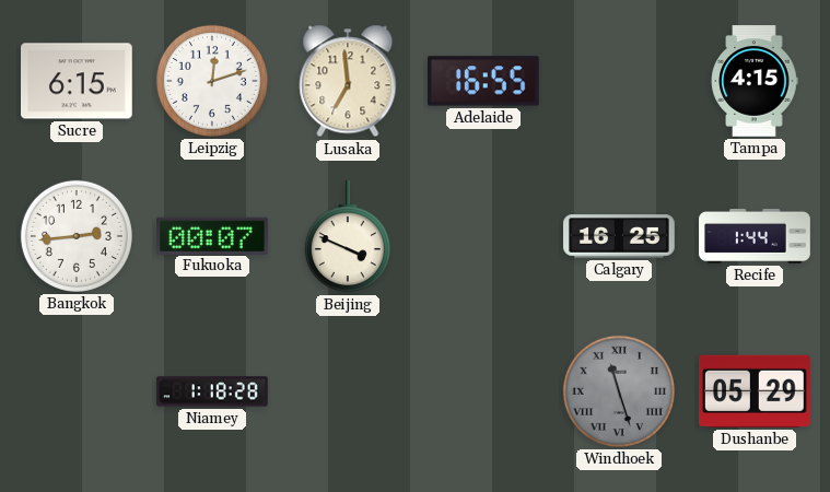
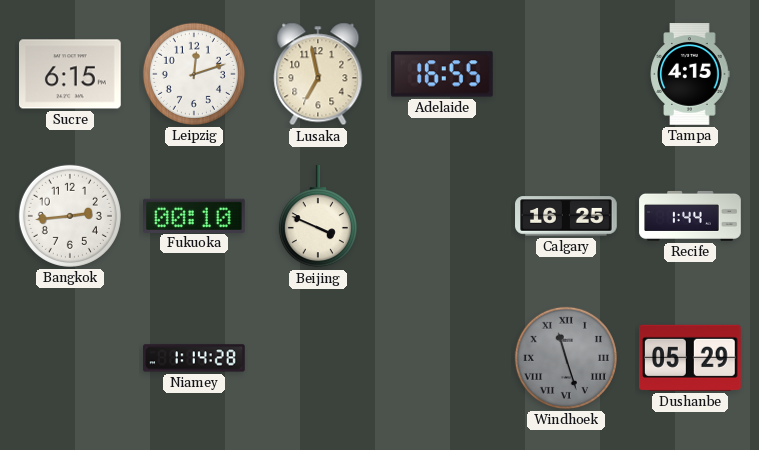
Lusaka: 6:59 -> 6:58 (318, 74)
Fukuoka: 00:07 -> 00:10 (195, 215)
Niamey: 1:18 -> 1:14 (195, 358)
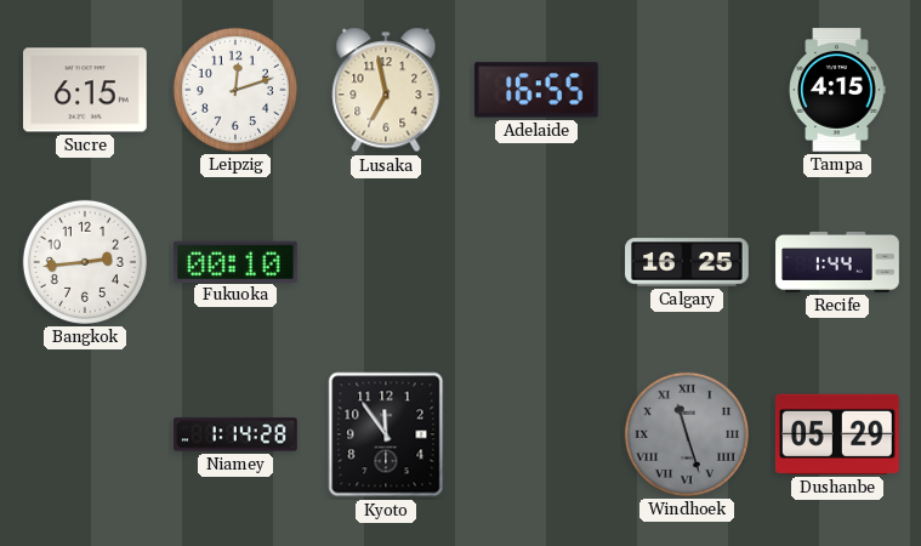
Beijing: 3:49 -> none (318, 217)
Kyoto: none -> 11:54 (386, 434)
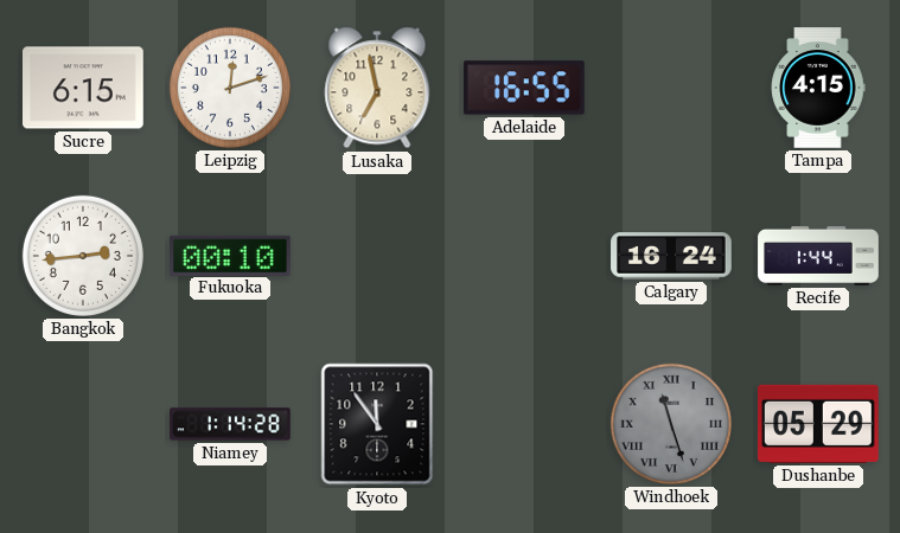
Calgary: 16:25 -> 16:24 (671, 256)
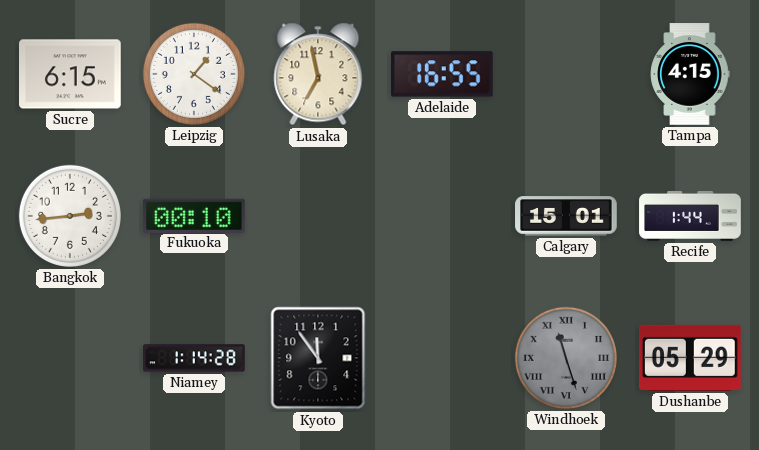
Leipzig: 12:12 -> 1:21 (194, 74)
Calgary: 16:24 -> 15:01 (566, 216)
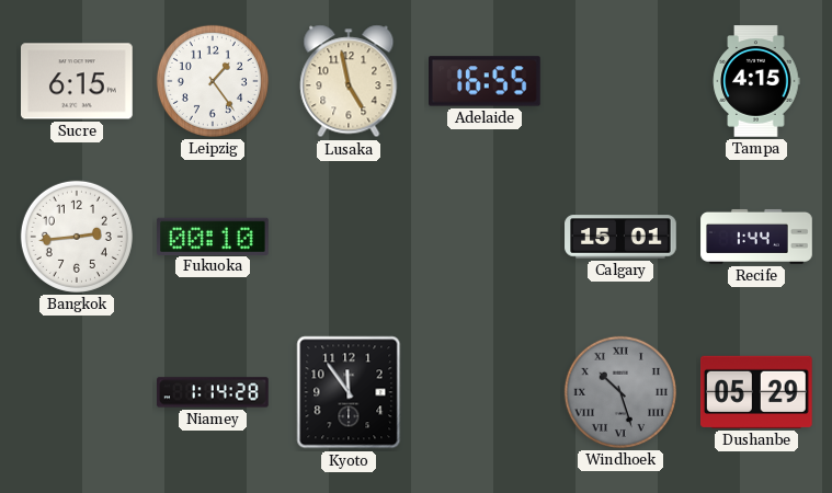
Leipzig: 1:21 -> 1:24 (213, 81)
Lusaka: 6:58 -> 4:58 (349, 81)
Windhoek: 11:27 -> 10:27 (620, 392)
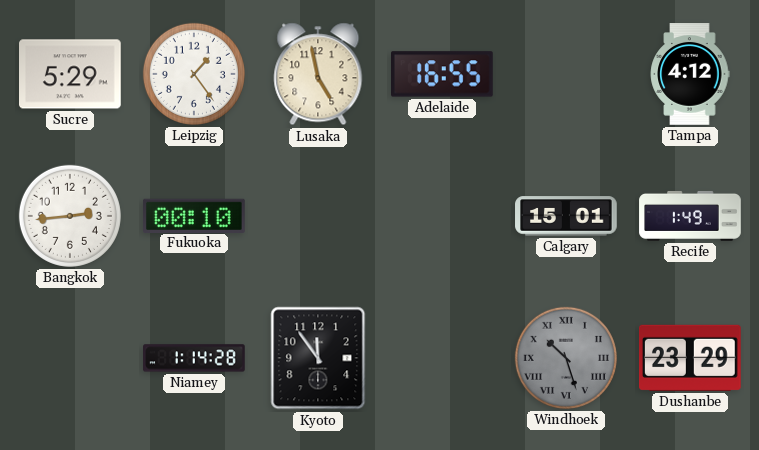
Sucre: 6:15 -> 5:29 (71, 74)
Tampa: 4:15 -> 4:12 (690, 74)
Recife: 1:44 -> 1:49 (690, 216)
Dushanbe: 05:29 -> 23:29 (691, 358)
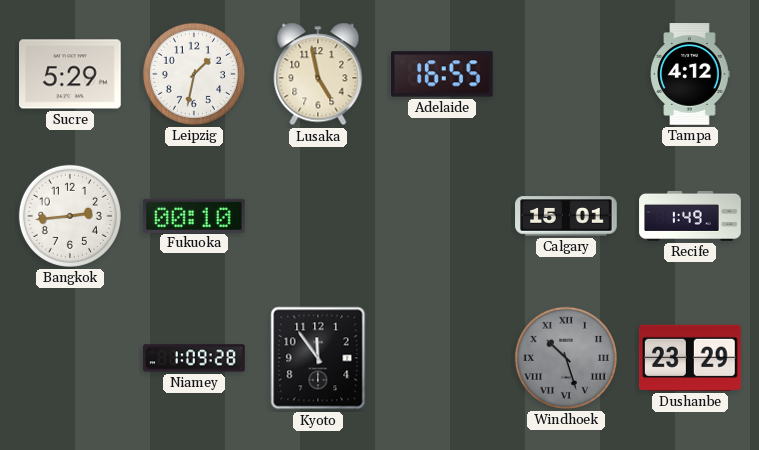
Leipzig: 1:24 -> 1:32 (194, 74)
Niamey: 1:14 -> 1:09 (195, 358)
